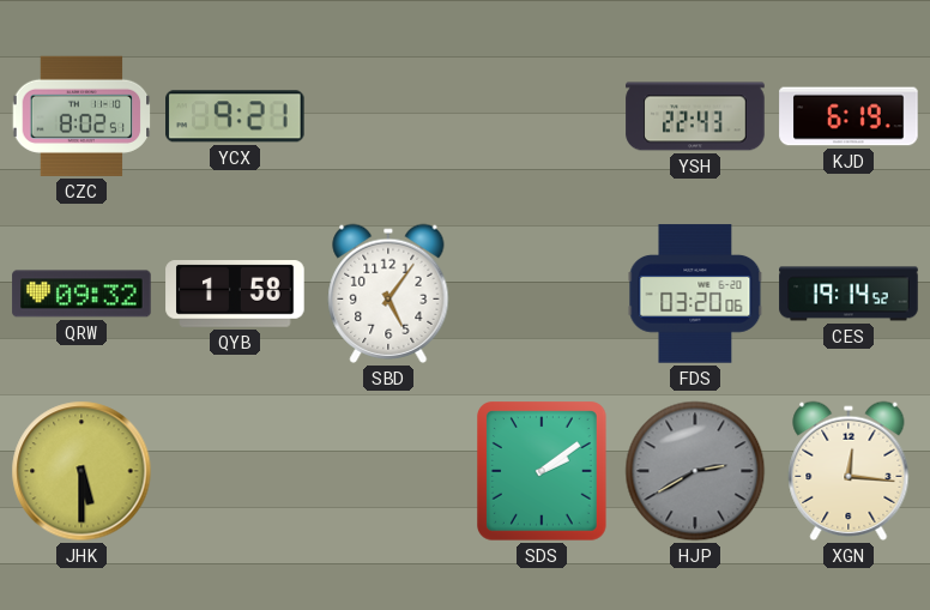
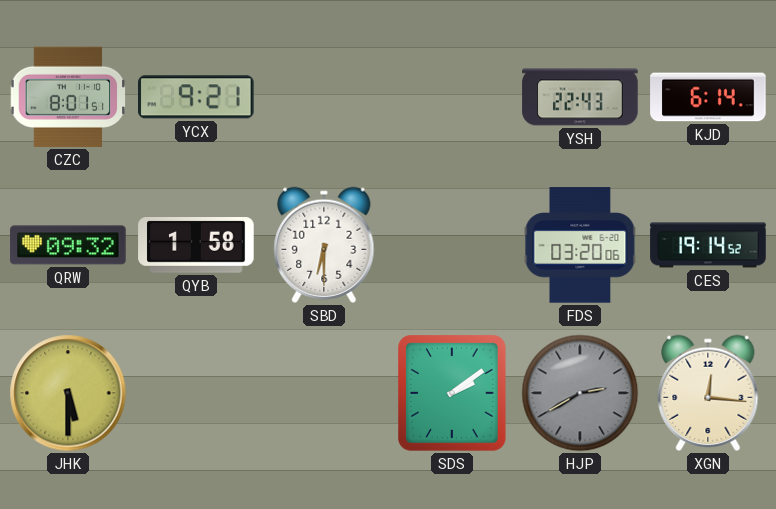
CZC: 8:02 -> 8:01 (68, 97)
KJD: 6:19 -> 6:14 (708, 97)
SBD: 5:06 -> 6:30 (324, 245)
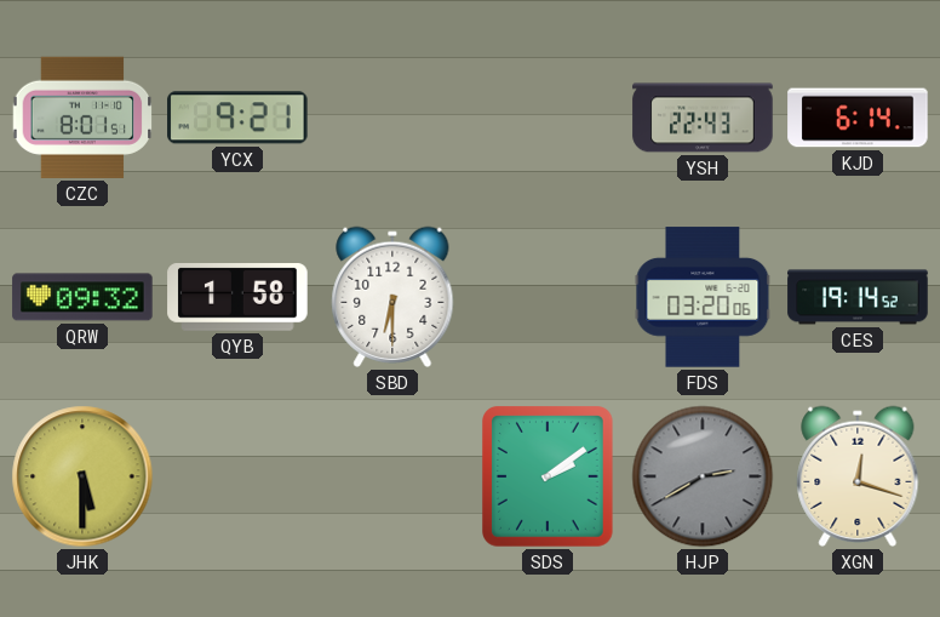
XGN: 12:16 -> 12:18 (858, 476)
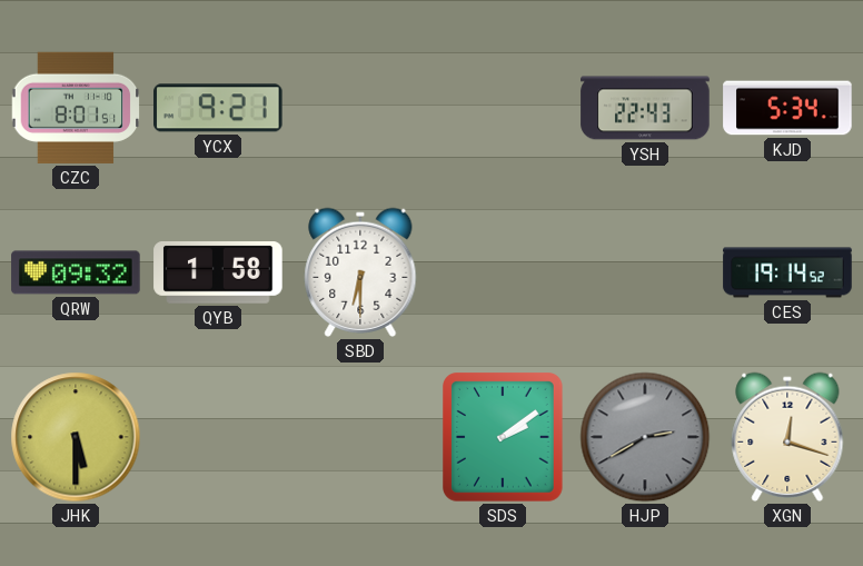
KJD: 6:14 -> 5:34 (787, 108)
FDS: 03:20 -> none (703, 297)
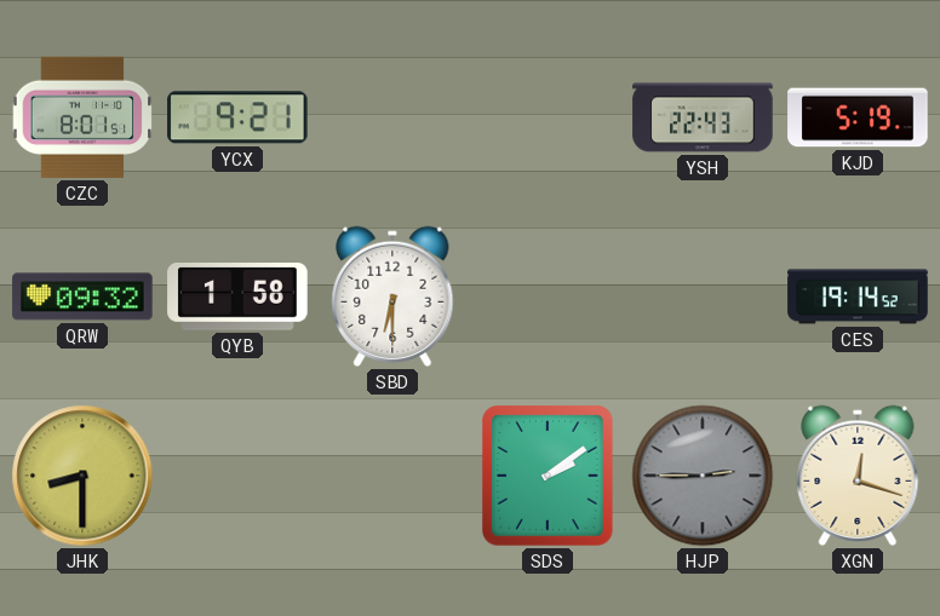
KJD: 5:34 -> 5:19 (858, 117)
JHK: 5:30 -> 8:30 (82, 476)
HJP: 2:40 -> 2:45 (703, 476)
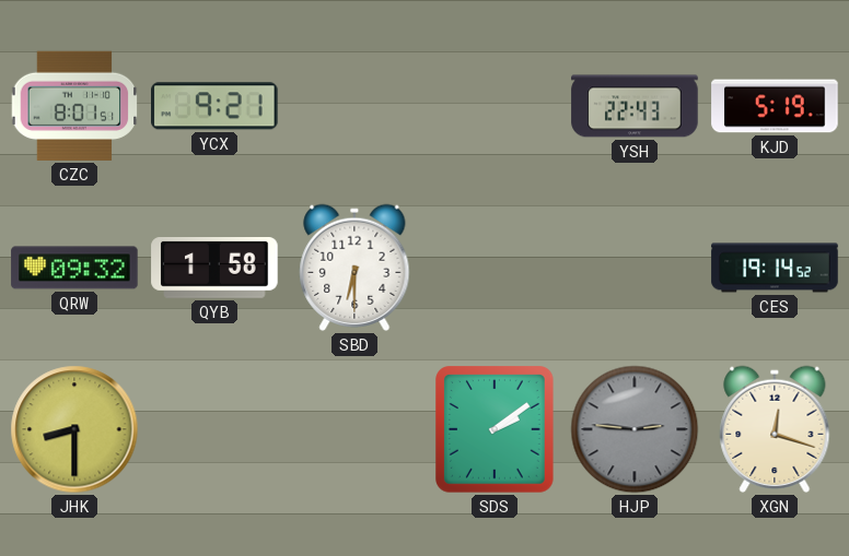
HJP: 2:45 -> 2:46 (635, 429)
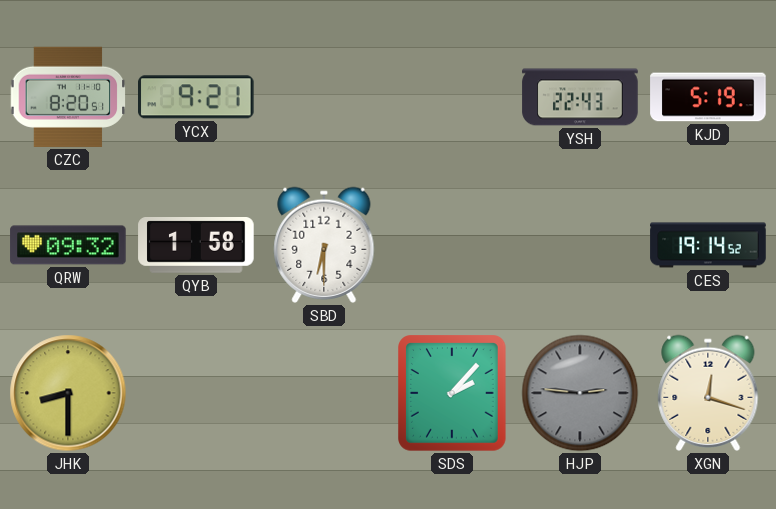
CZC: 8:01 -> 8:20 (68, 97)
SDS: 2:09 -> 2:07 (453, 394)
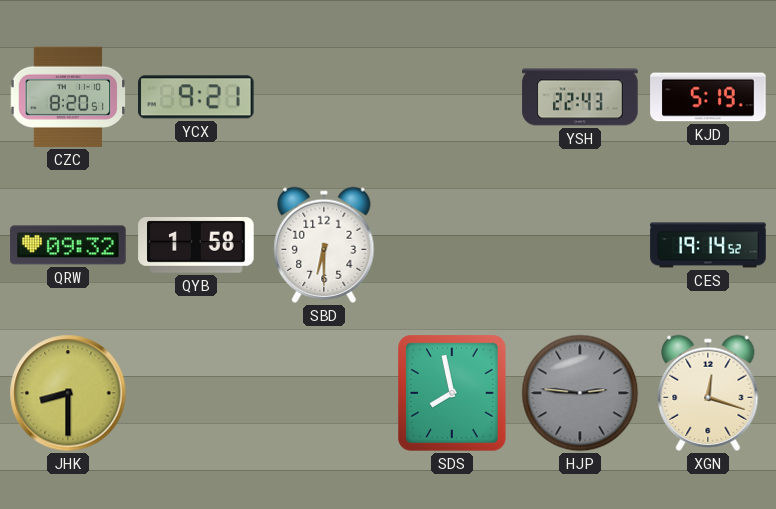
SDS: 2:07 -> 7:58 (453, 394)
